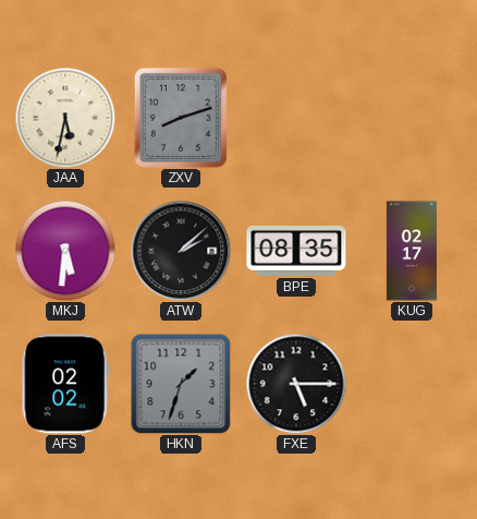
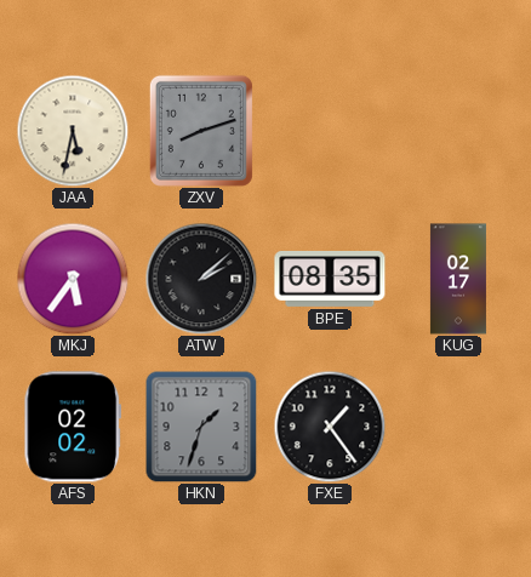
MKJ: 5:31 -> 5:36 (73, 279)
FXE: 5:15 -> 1:24 (330, 427)
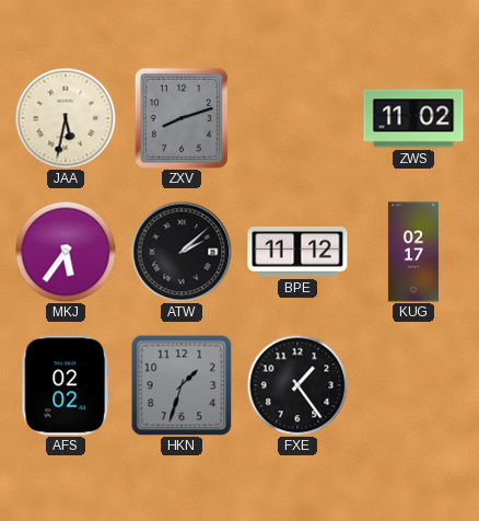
ZWS: none -> 11:02 (413, 118)
BPE: 08:35 -> 11:12 (297, 252)
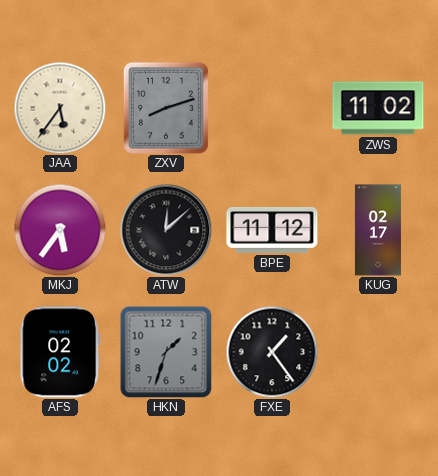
JAA: 5:32 -> 5:36 (60, 108)
ATW: 2:08 -> 12:08 (166, 230)
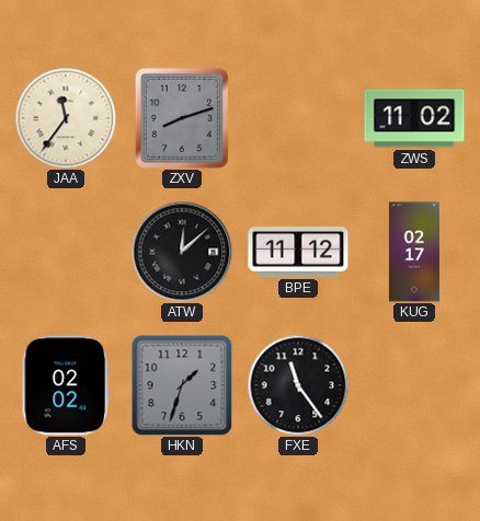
JAA: 5:36 -> 11:36 (66, 118)
MKJ: 5:36 -> none (60, 230)
FXE: 1:24 -> 11:24 (298, 385)
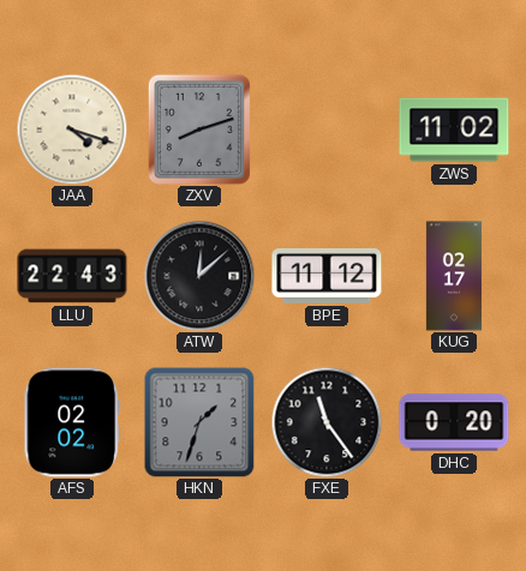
JAA: 11:36 -> 4:18 (72, 130)
LLU: none -> 22:43 (72, 276)
DHC: none -> 0:20 (454, 422)
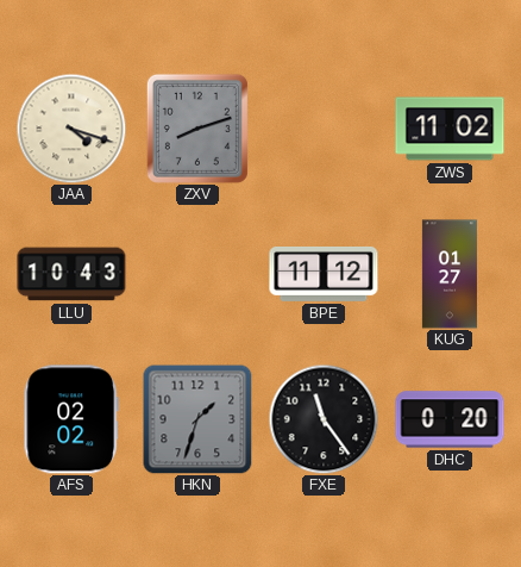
LLU: 22:43 -> 10:43 (71, 274)
ATW: 12:08 -> none (199, 276)
KUG: 02:17 -> 01:27 (450, 274)
